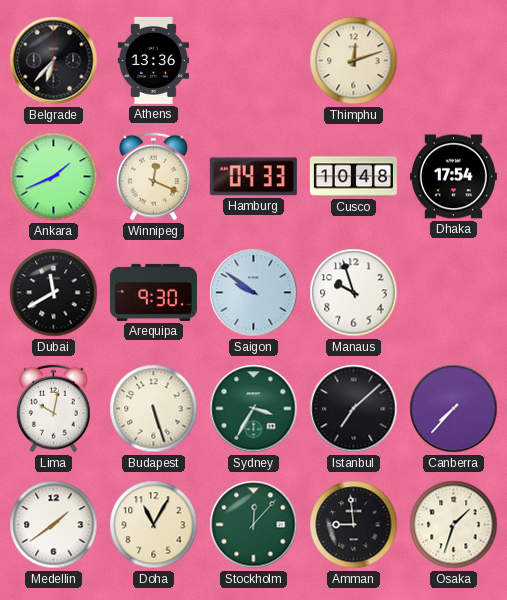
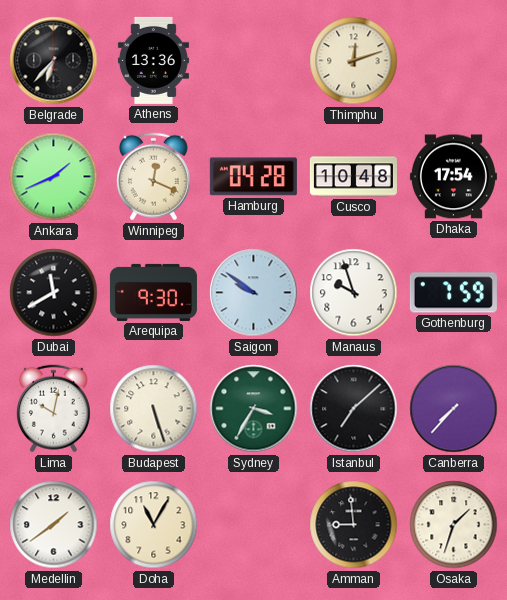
Hamburg: 04:33 -> 04:28 (253, 177)
Gothenburg: none -> 7:59 (453, 293)
Stockholm: 12:07 -> none (254, 525)
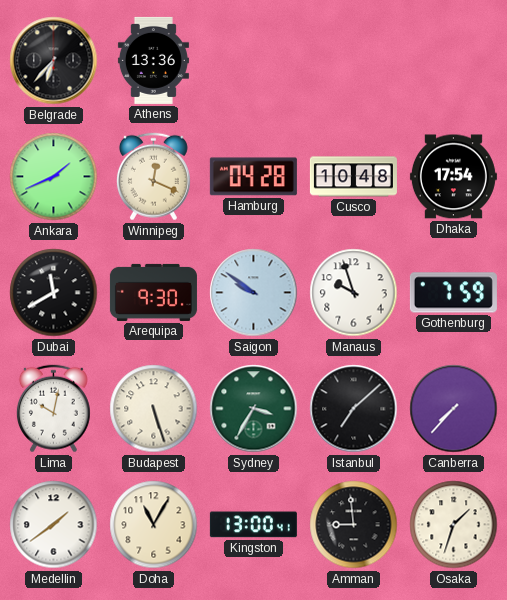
Thimphu: 12:12 -> none (354, 61)
Kingston: none -> 13:00 (253, 525)
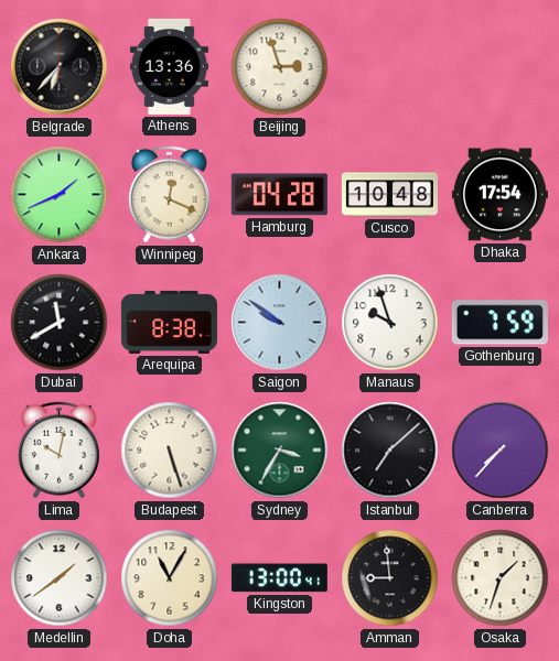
Beijing: none -> 2:57 (280, 67)
Arequipa: 9:30 -> 8:38 (169, 322)
